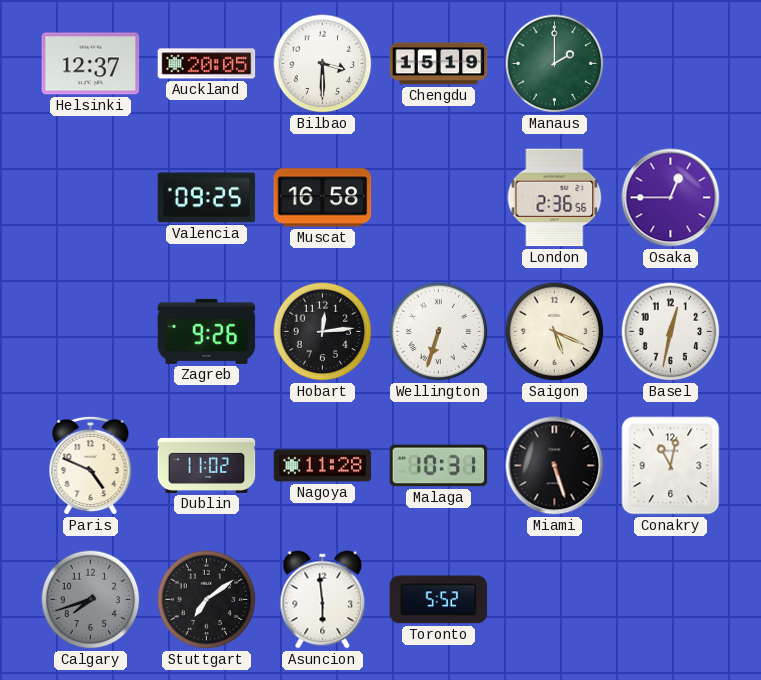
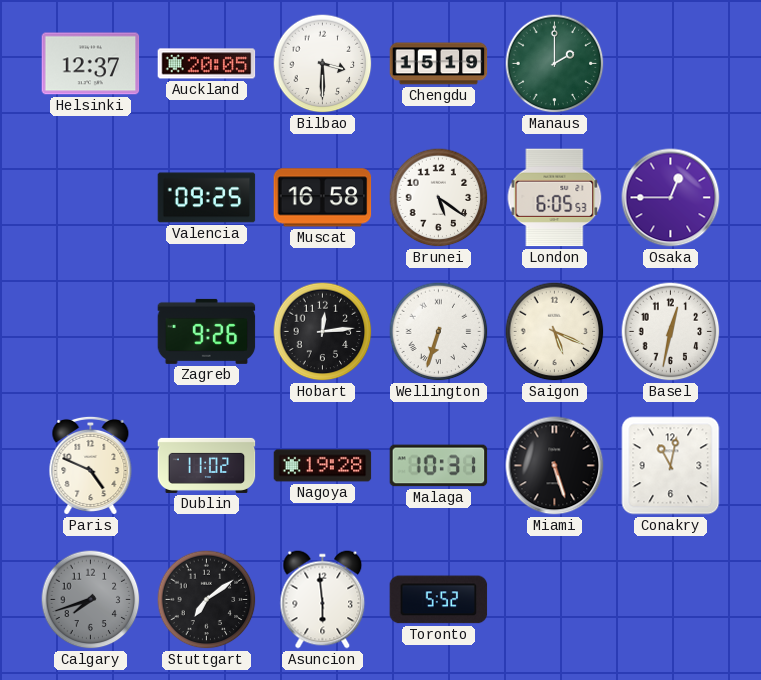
Brunei: none -> 5:21 (439, 198)
London: 2:36 -> 6:05 (555, 198)
Nagoya: 11:28 -> 19:28 (323, 466)
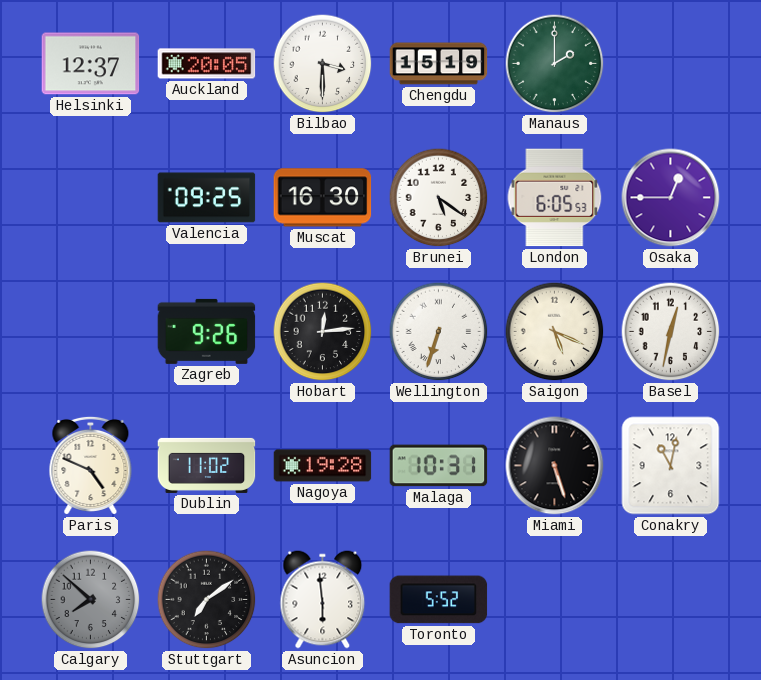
Muscat: 16:58 -> 16:30 (323, 198)
Calgary: 7:42 -> 7:52 (91, 600)
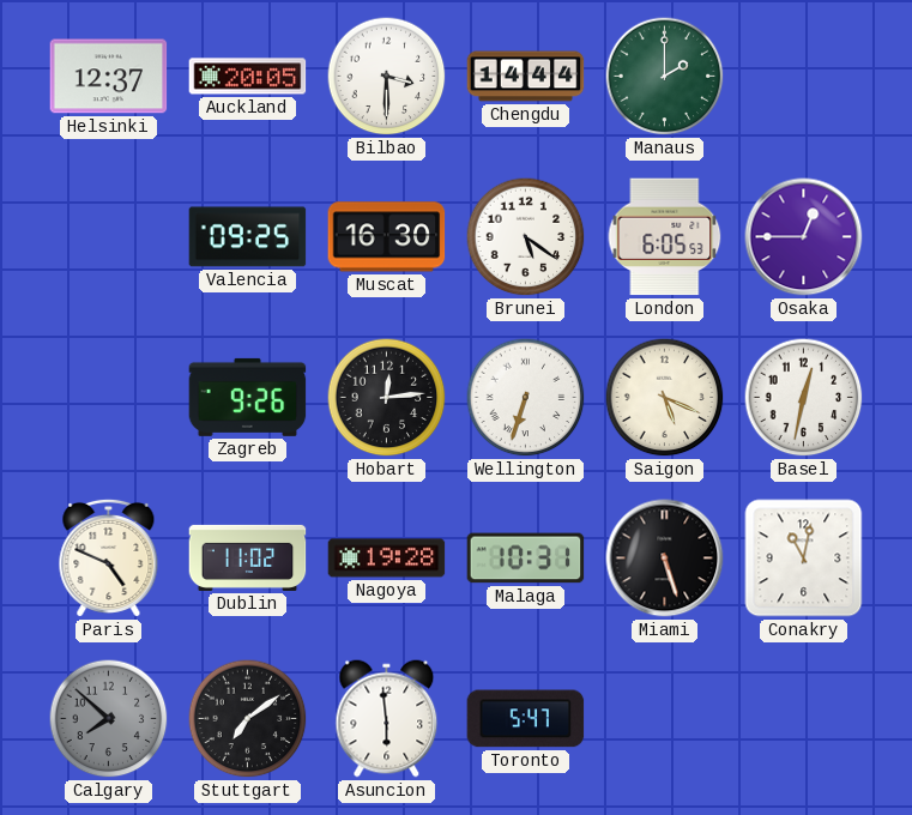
Chengdu: 15:19 -> 14:44 (526, 77)
Toronto: 5:52 -> 5:47 (526, 719)
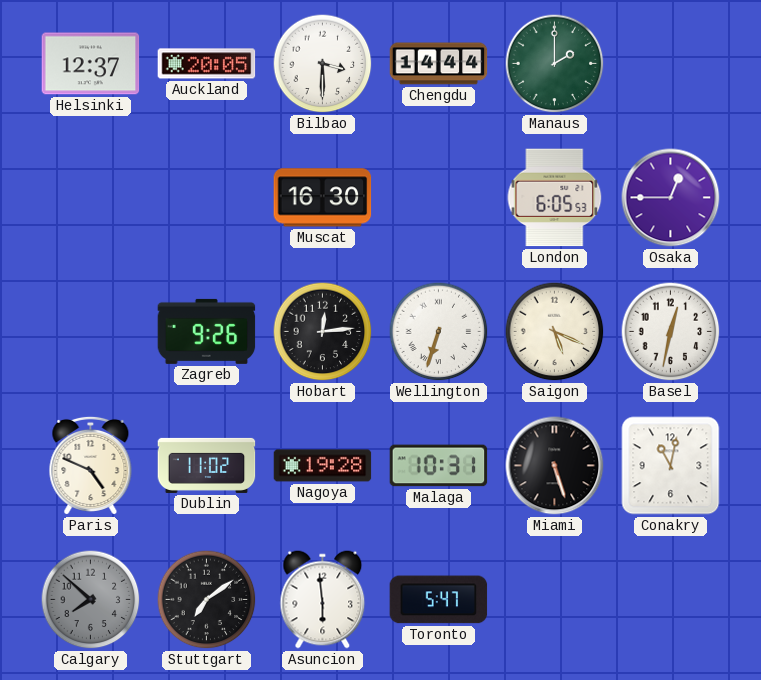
Valencia: 09:25 -> none (248, 237)
Brunei: 5:21 -> none (526, 237)
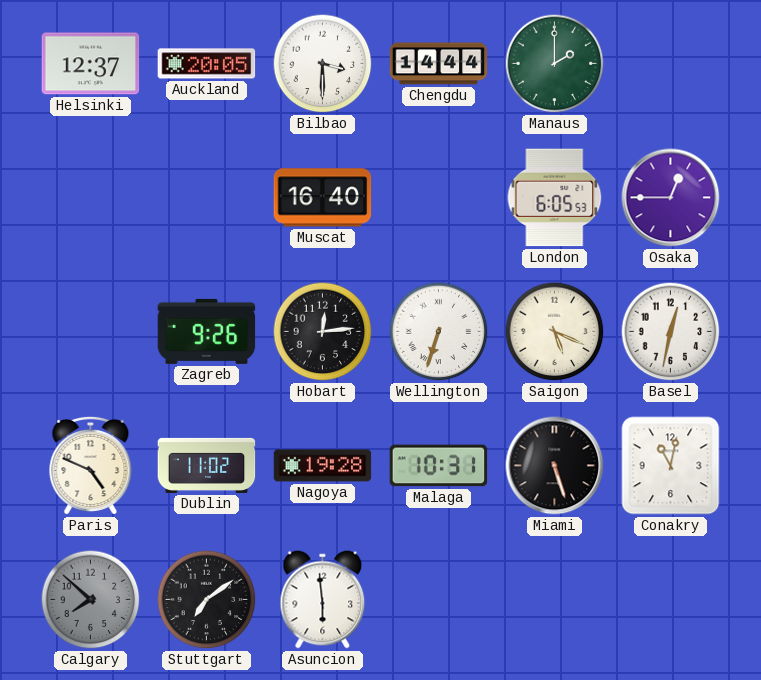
Muscat: 16:30 -> 16:40 (323, 198)
Toronto: 5:47 -> none (439, 600)
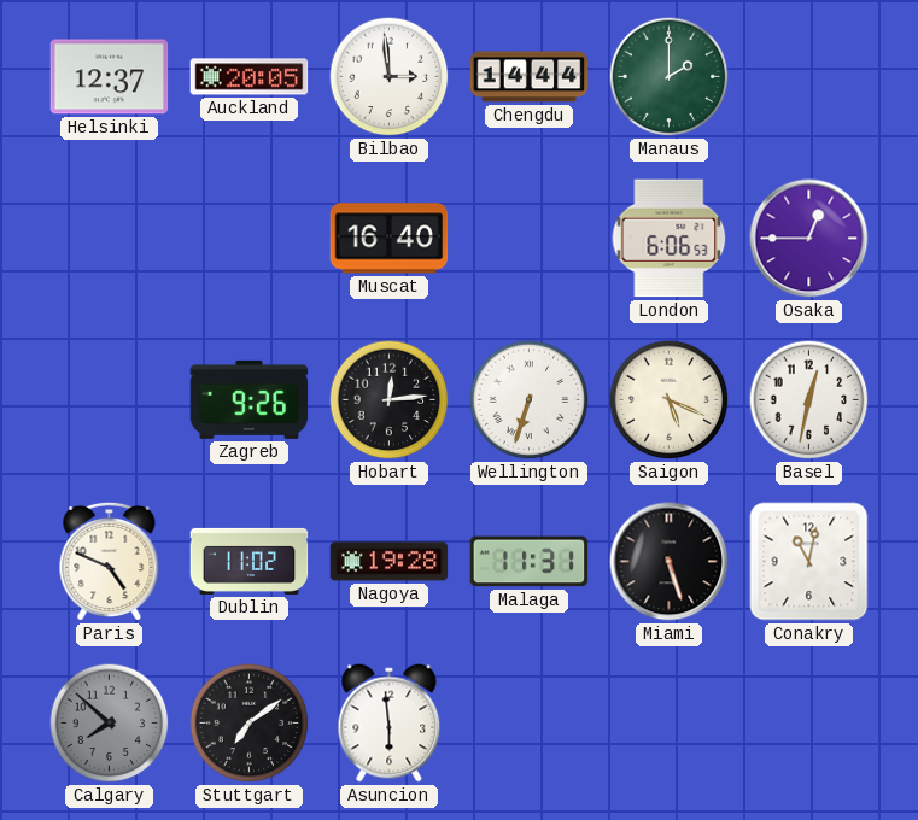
Bilbao: 3:30 -> 2:59 (390, 77)
London: 6:05 -> 6:06 (670, 239)
Malaga: 10:31 -> 11:31 (530, 562)
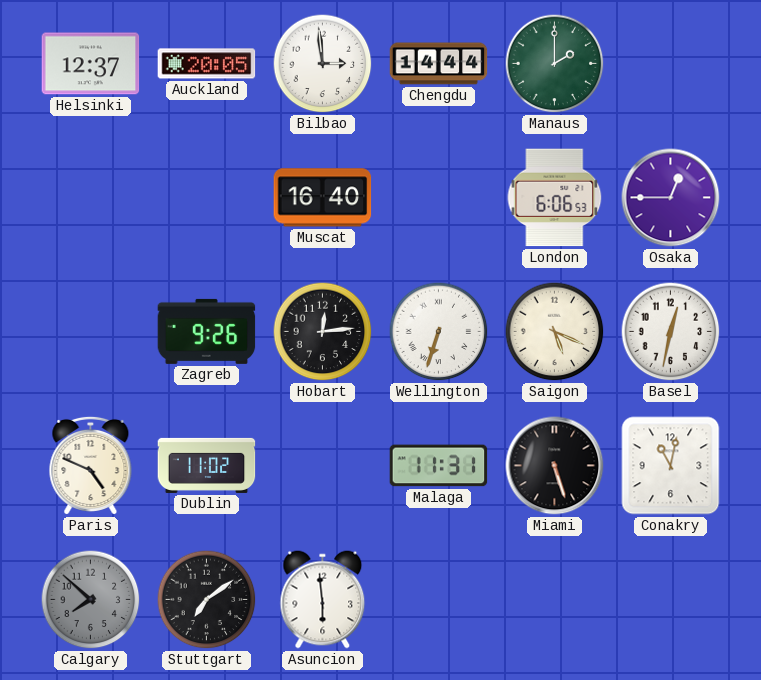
Nagoya: 19:28 -> none (390, 562)
